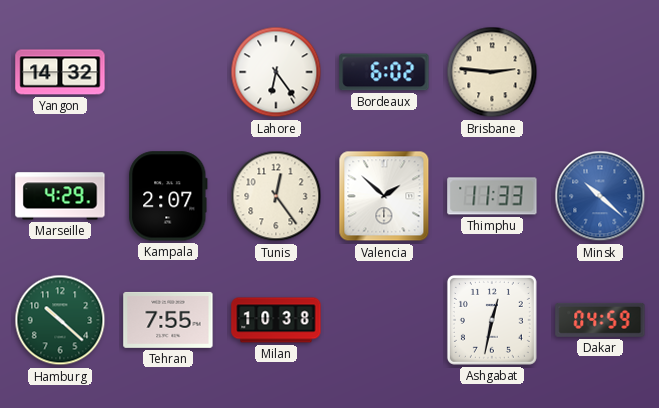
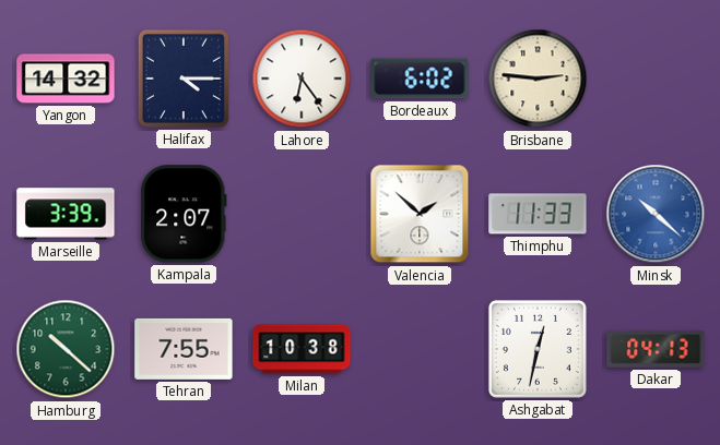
Halifax: none -> 4:15 (184, 79)
Marseille: 4:29 -> 3:39 (66, 214)
Tunis: 12:24 -> none (276, 196)
Dakar: 04:59 -> 04:13 (656, 349)
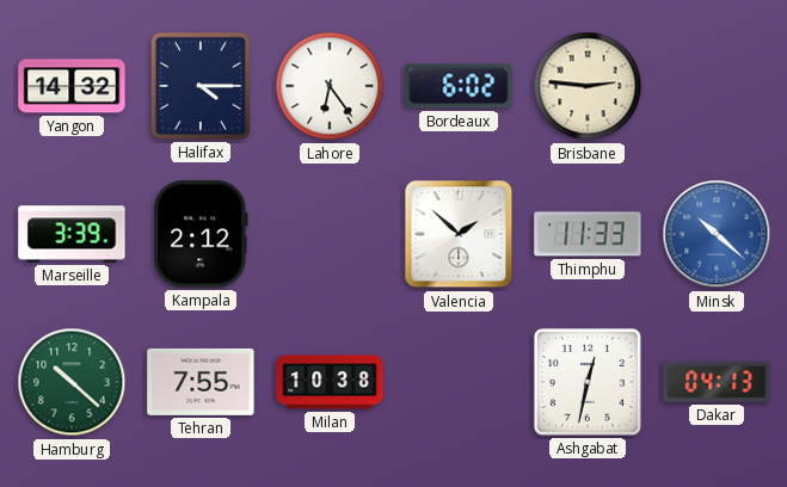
Kampala: 2:07 -> 2:12 (201, 234)
